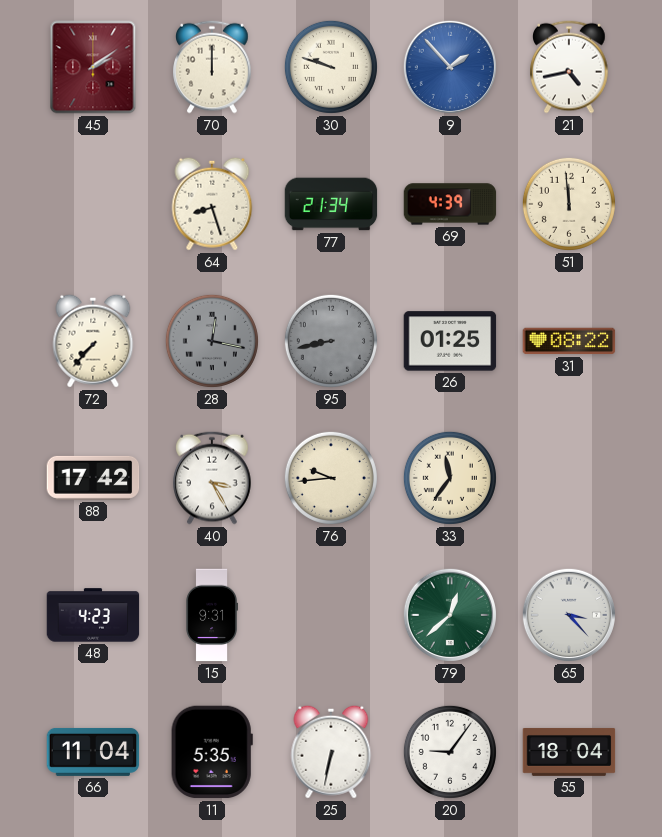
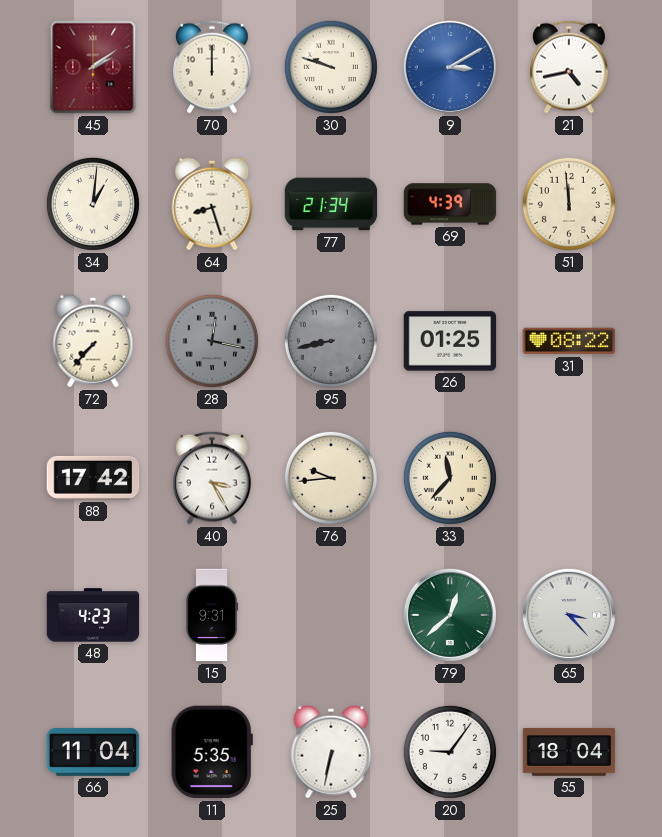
9: 1:53 -> 3:10 (450, 67)
34: none -> 1:01 (93, 204)
33: 11:36 -> 11:37 (450, 478)
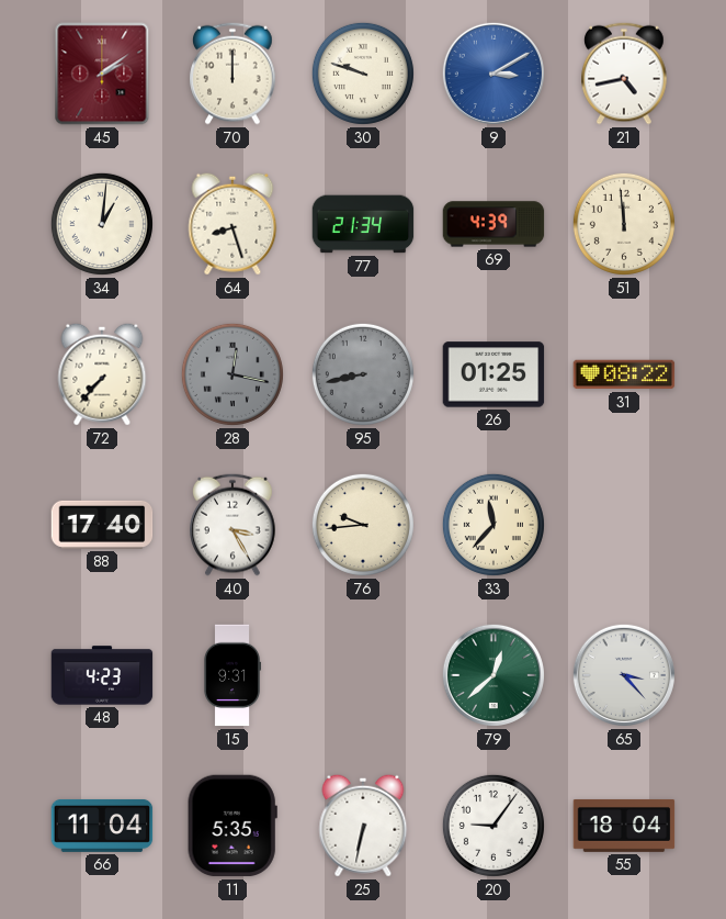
88: 17:42 -> 17:40 (102, 525)
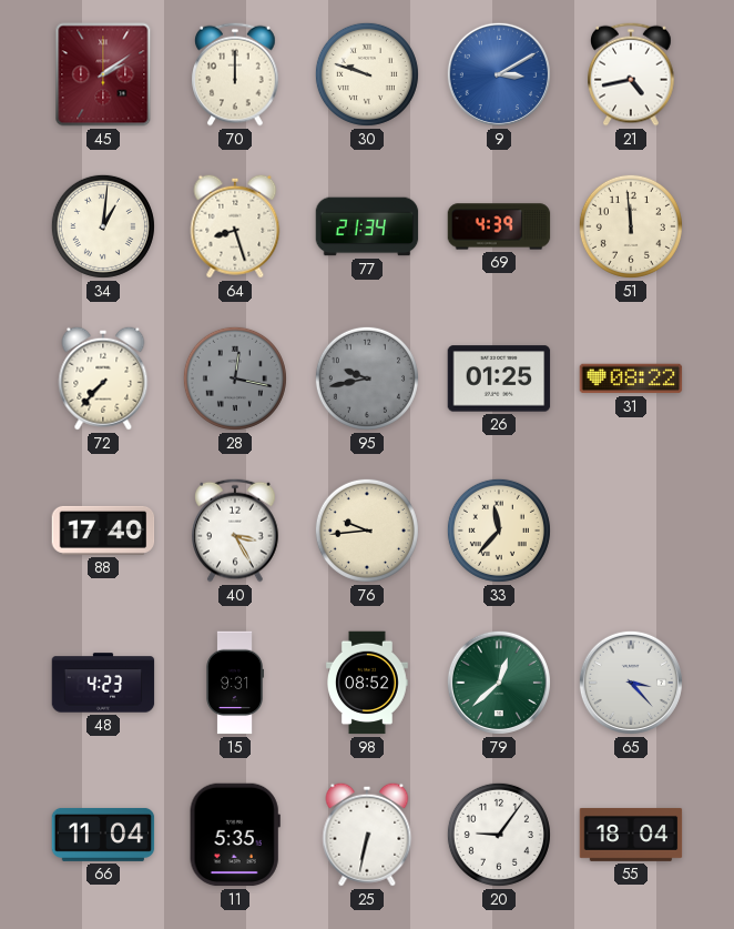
95: 8:43 -> 9:43 (367, 378)
98: none -> 08:52 (367, 683)
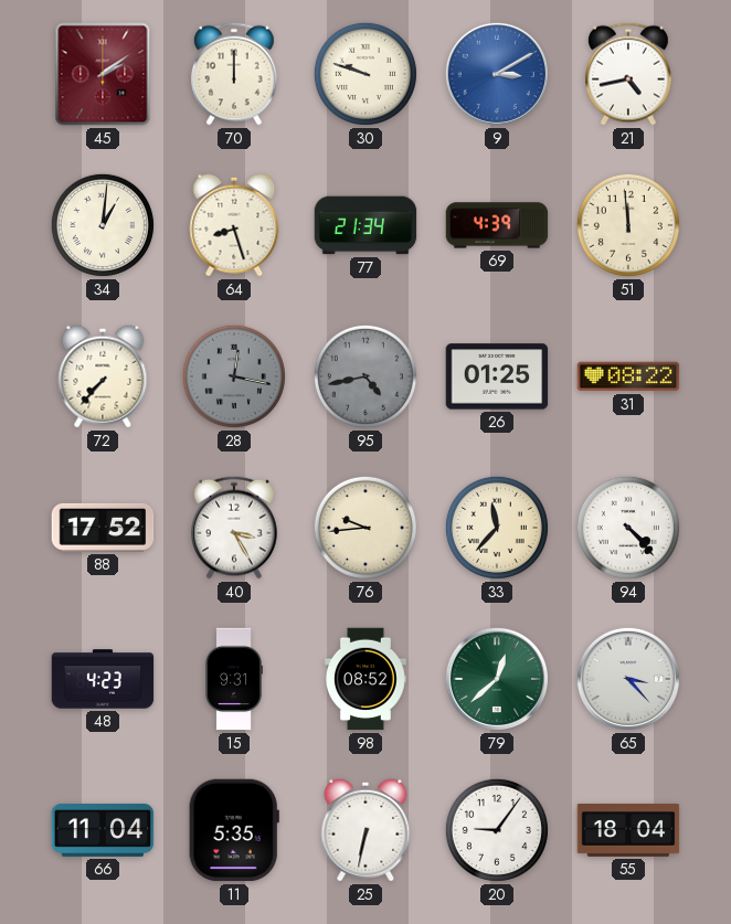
95: 9:43 -> 4:43 (365, 376)
88: 17:40 -> 17:52 (103, 528)
94: none -> 4:23 (628, 528)
